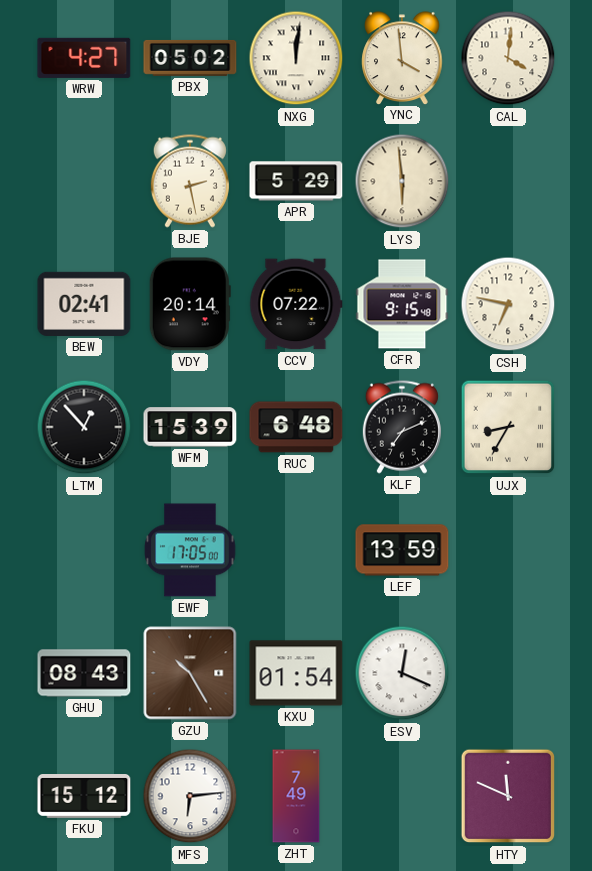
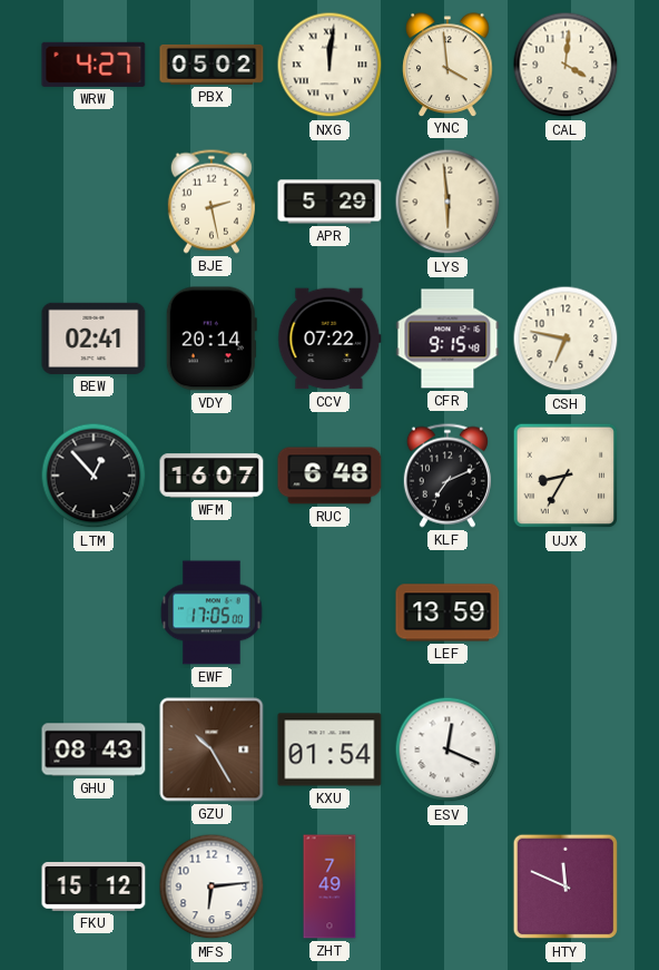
WFM: 15:39 -> 16:07 (212, 476)
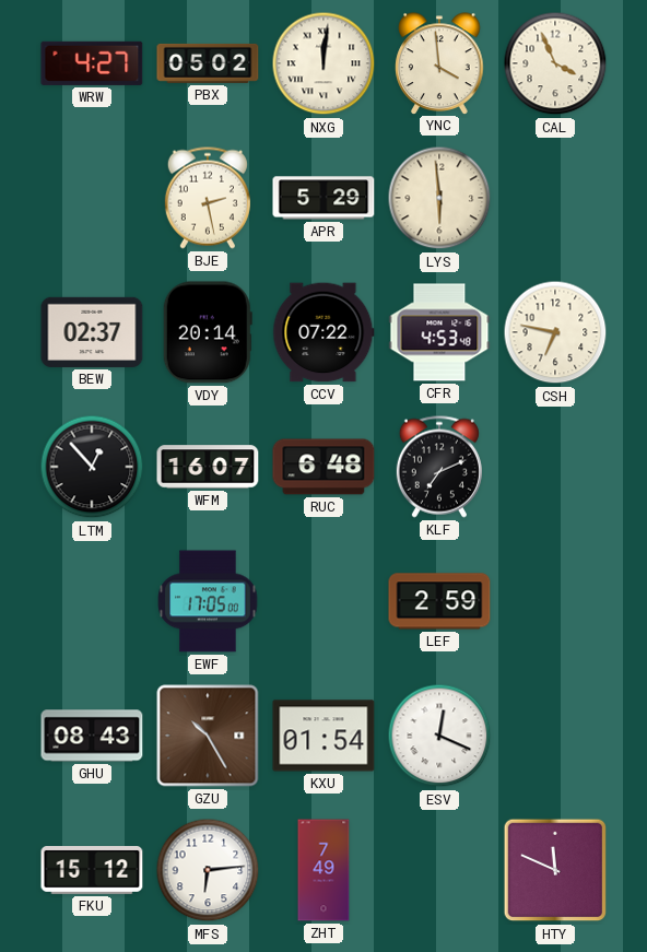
CAL: 4:01 -> 3:56 (555, 63)
BEW: 02:41 -> 02:37 (92, 332)
CFR: 9:15 -> 4:53 (439, 332)
UJX: 8:35 -> none (565, 476)
LEF: 13:59 -> 2:59 (439, 601)
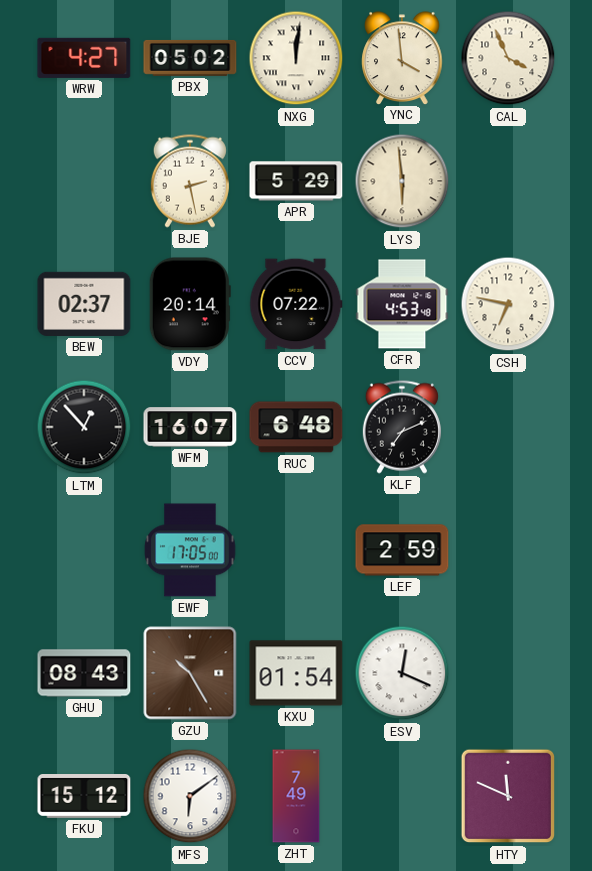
MFS: 6:14 -> 6:09 (190, 796)
